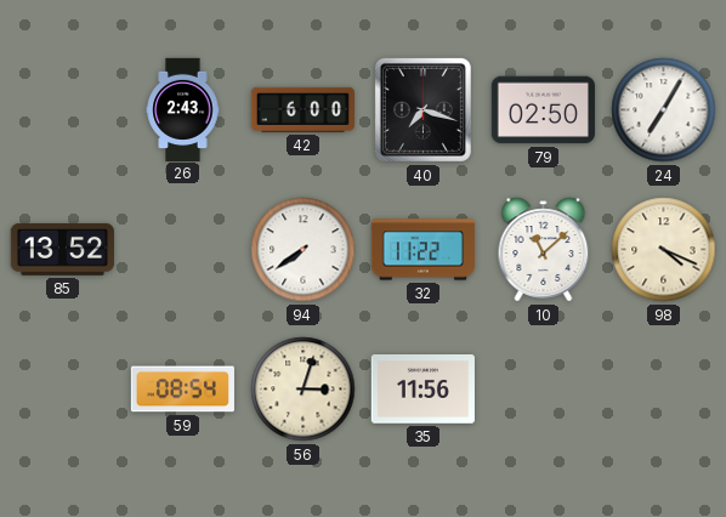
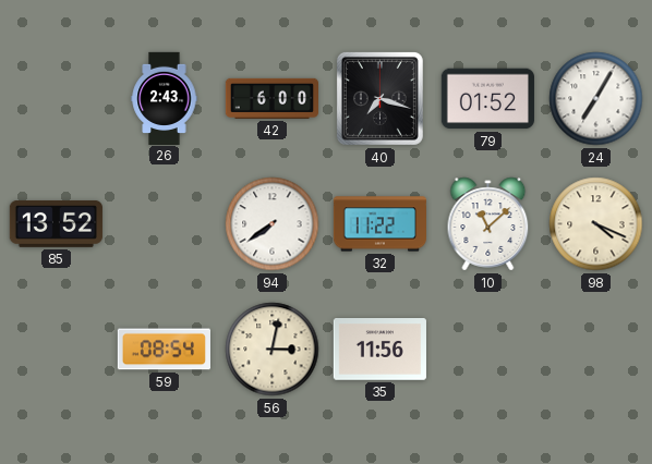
79: 02:50 -> 01:52 (487, 99)
56: 3:03 -> 3:02 (273, 350)
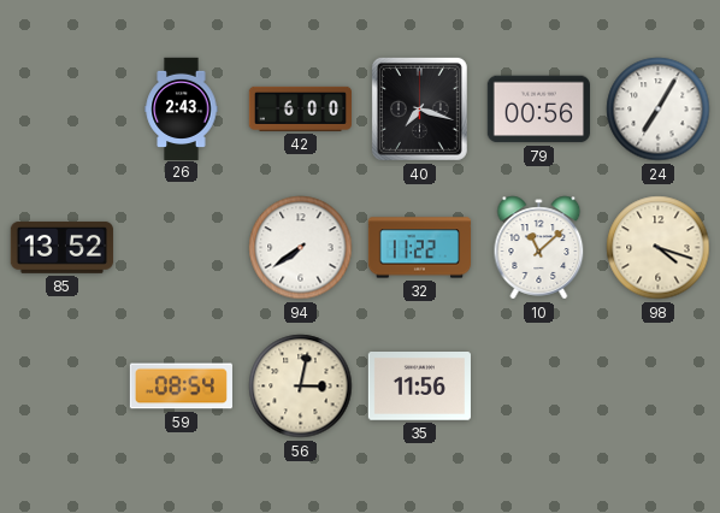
79: 01:52 -> 00:56 (538, 110)
98: 4:19 -> 4:18 (659, 248)
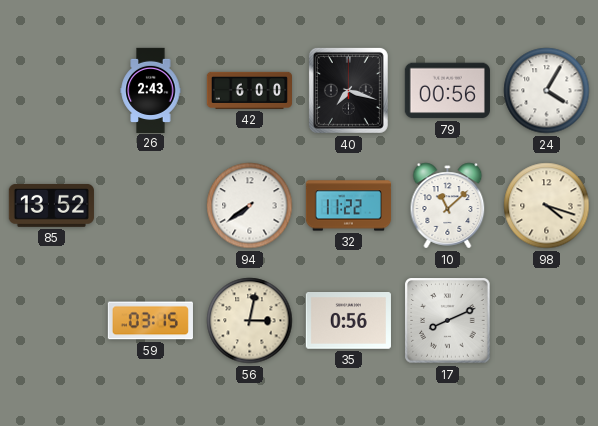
24: 7:05 -> 4:05 (547, 91)
59: 08:54 -> 03:15 (150, 321)
35: 11:56 -> 0:56 (348, 321)
17: none -> 8:11 (448, 321)
